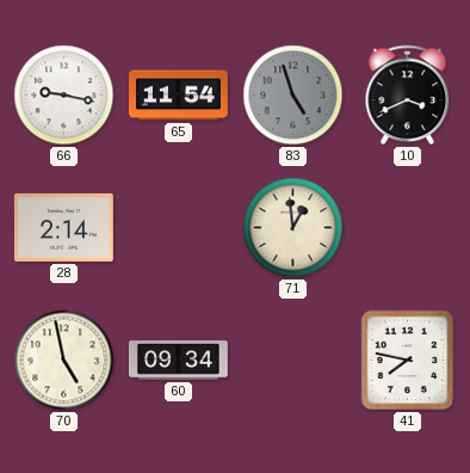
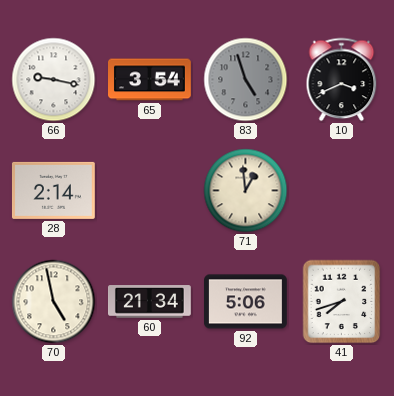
65: 11:54 -> 3:54 (150, 80)
60: 09:34 -> 21:34 (150, 302)
92: none -> 5:06 (246, 302)
41: 7:47 -> 7:42 (342, 302)
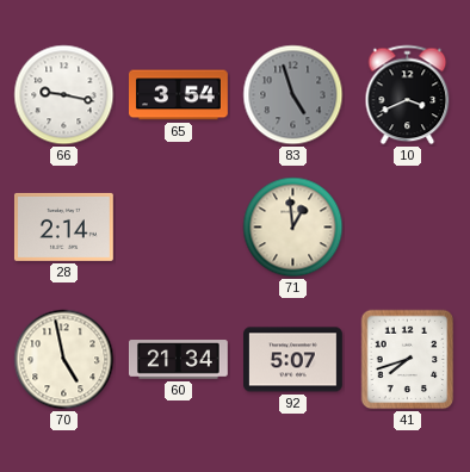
92: 5:06 -> 5:07 (293, 360)
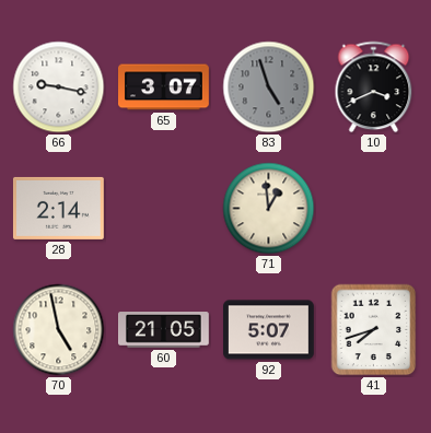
65: 3:54 -> 3:07 (164, 87)
60: 21:34 -> 21:05 (164, 330)
